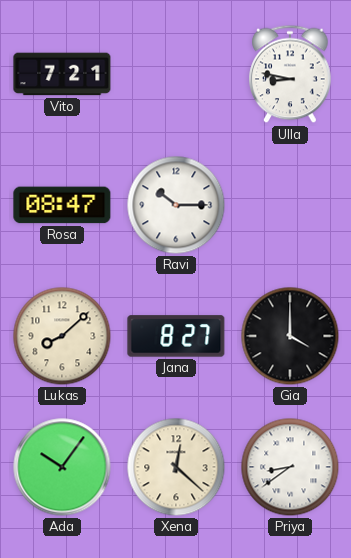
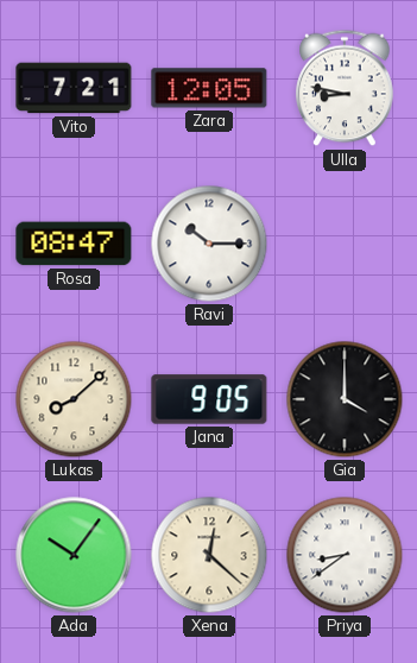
Zara: none -> 12:05 (209, 88)
Jana: 8:27 -> 9:05 (209, 399)
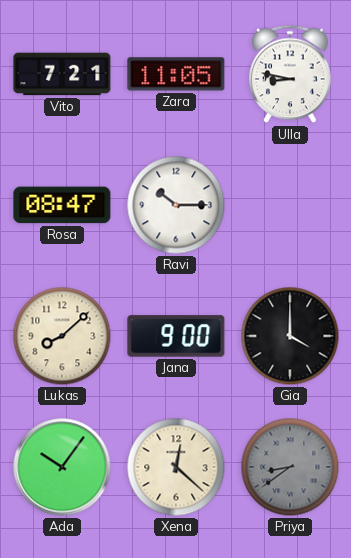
Zara: 12:05 -> 11:05 (176, 74)
Jana: 9:05 -> 9:00 (176, 336)
Priya dial: white -> grey (290, 467)
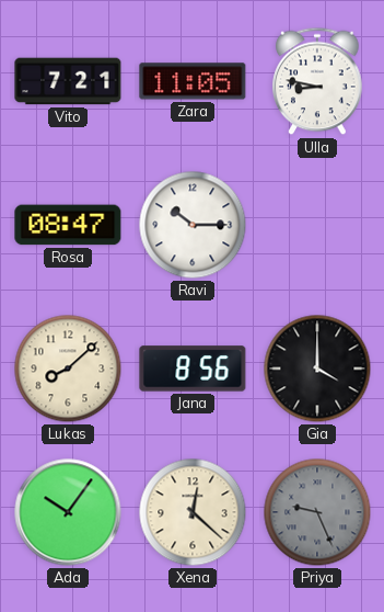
Jana: 9:00 -> 8:56 (193, 369)
Priya: 8:39 -> 9:26 (317, 512)
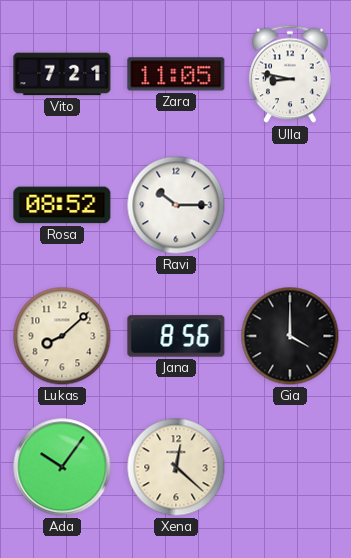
Rosa: 08:47 -> 08:52 (62, 205)
Priya: 9:26 -> none (317, 512)
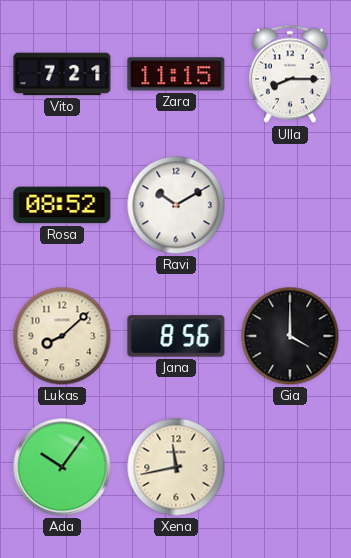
Zara: 11:05 -> 11:15 (176, 74)
Ulla: 8:47 -> 8:15 (290, 74)
Ravi: 10:15 -> 10:10 (176, 205)
Xena: 12:22 -> 11:43 (176, 467)
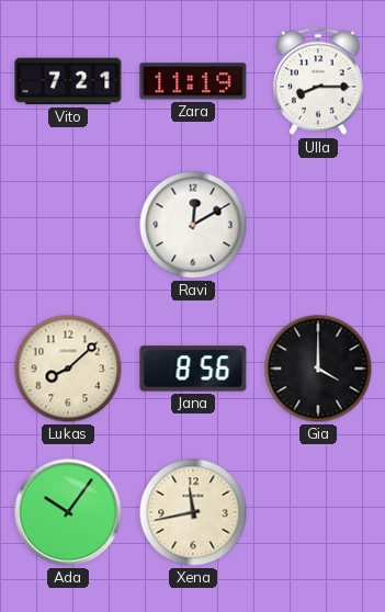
Zara: 11:15 -> 11:19 (193, 81)
Rosa: 08:52 -> none (62, 205)
Ravi: 10:10 -> 12:10 (193, 225)
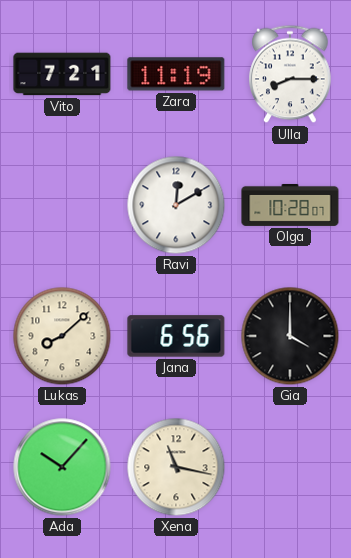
Olga: none -> 10:28 (290, 205)
Jana: 8:56 -> 6:56 (176, 336)
Ada: 10:06 -> 10:07 (62, 467)
Xena: 11:43 -> 11:17 (176, 467)
